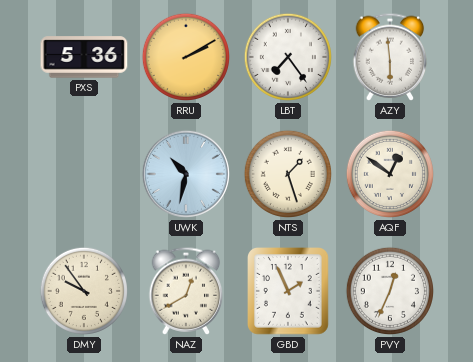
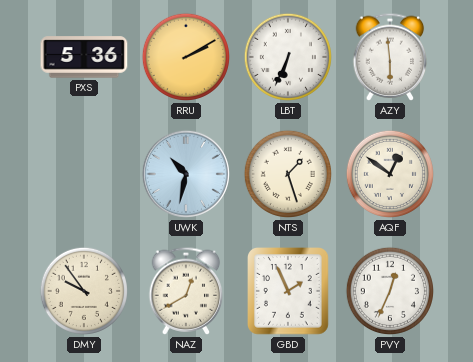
LBT: 7:24 -> 6:34 (288, 57)
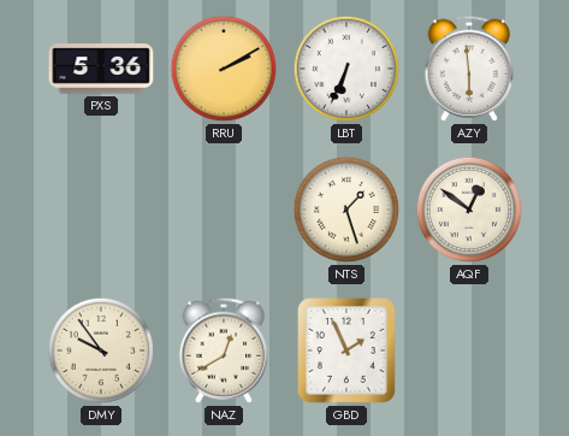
UWK: 10:32 -> none (186, 174)
PVY: 12:34 -> none (390, 291)
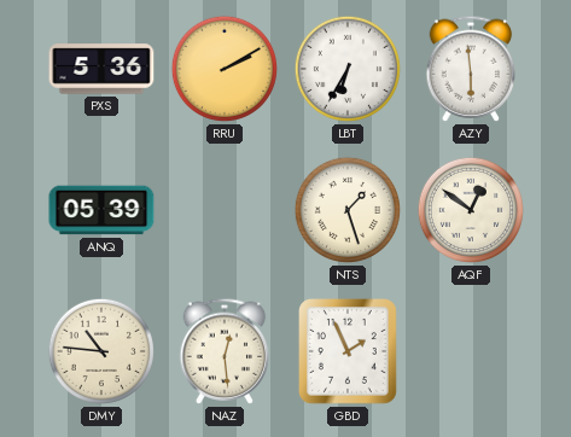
LBT: 6:34 -> 6:35 (348, 69)
ANQ: none -> 05:39 (101, 210)
DMY: 9:54 -> 10:46 (101, 351)
NAZ: 12:40 -> 12:29 (225, 351)
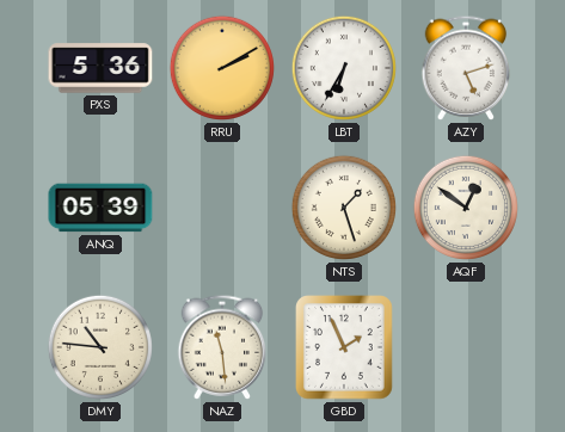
AZY: 5:59 -> 5:12 (466, 68)
NAZ: 12:29 -> 11:29 (222, 347)
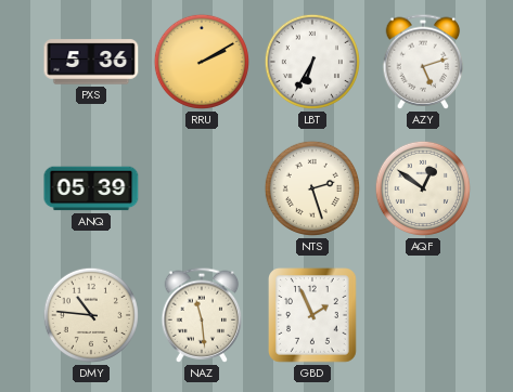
NTS: 1:27 -> 2:27 (312, 188)
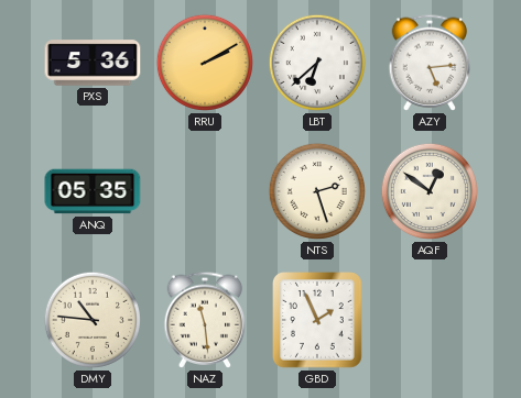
LBT: 6:35 -> 6:38 (317, 63)
AZY: 5:12 -> 5:14 (430, 63)
ANQ: 05:39 -> 05:35 (93, 191)
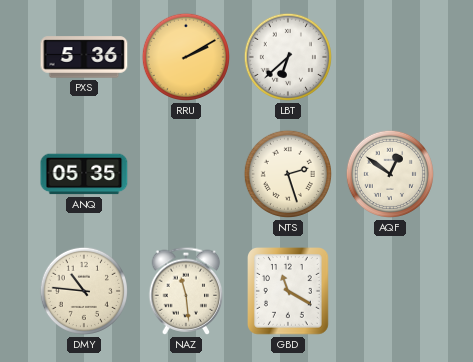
AZY: 5:14 -> none (430, 63)
GBD: 1:56 -> 11:20 (289, 292)
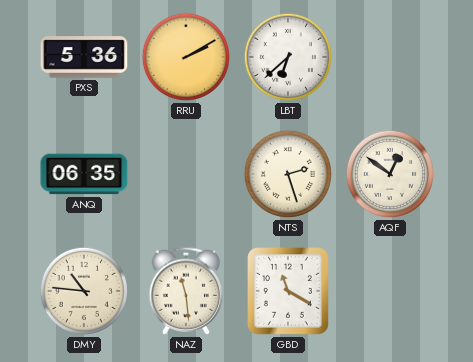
ANQ: 05:35 -> 06:35 (84, 174)
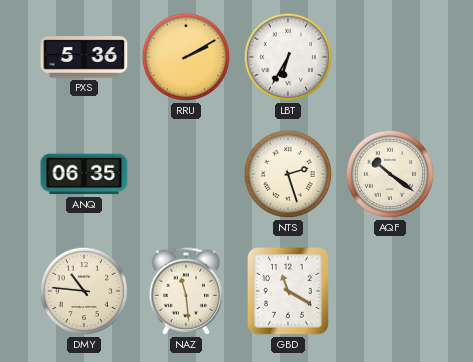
LBT: 6:38 -> 6:35 (288, 57)
AQF: 12:51 -> 10:21 (390, 174)
